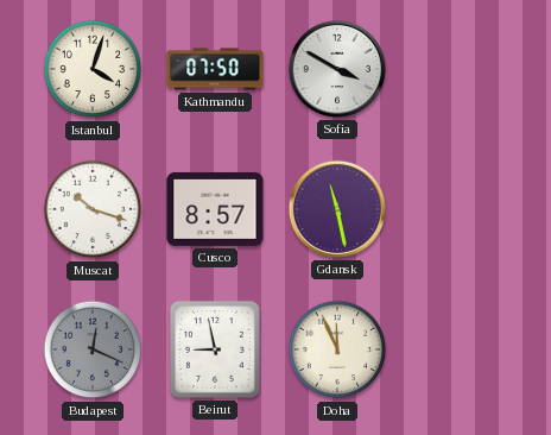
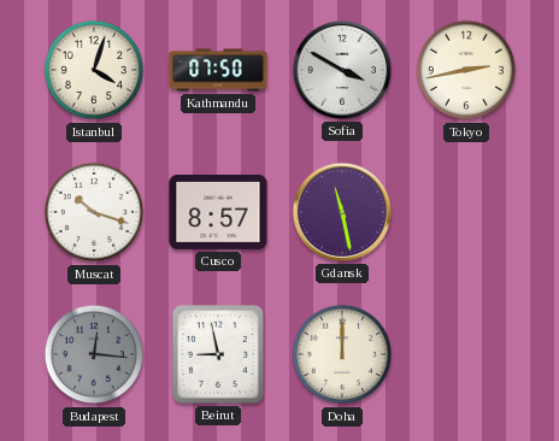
Tokyo: none -> 2:43 (466, 70)
Budapest: 12:19 -> 12:16 (94, 354)
Doha: 11:56 -> 12:00 (342, 354)
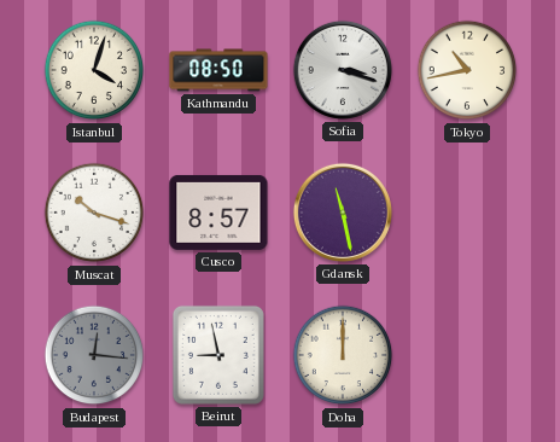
Kathmandu: 07:50 -> 08:50 (218, 70)
Sofia: 3:50 -> 3:18 (343, 70)
Tokyo: 2:43 -> 10:43 (467, 70)
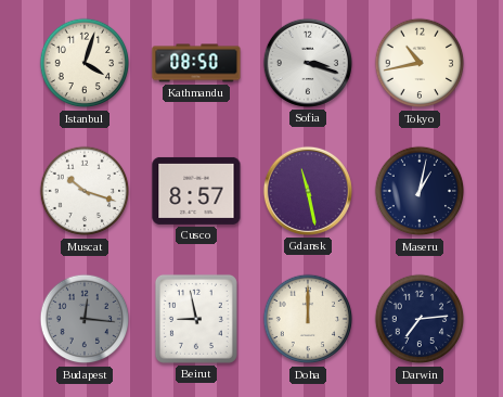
Maseru: none -> 1:02 (420, 191)
Darwin: none -> 7:14 (420, 319)
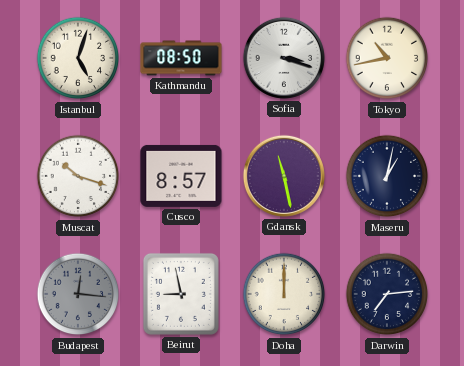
Istanbul: 4:03 -> 5:03 (78, 58)
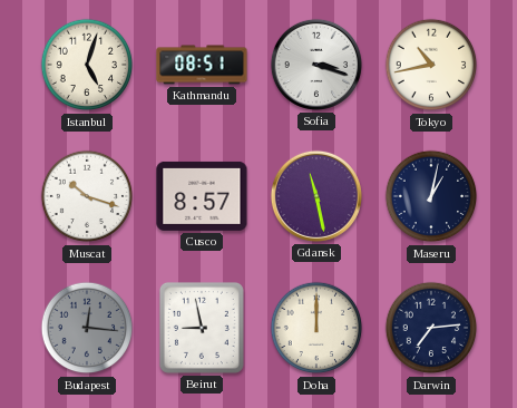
Kathmandu: 08:50 -> 08:51 (202, 65)
